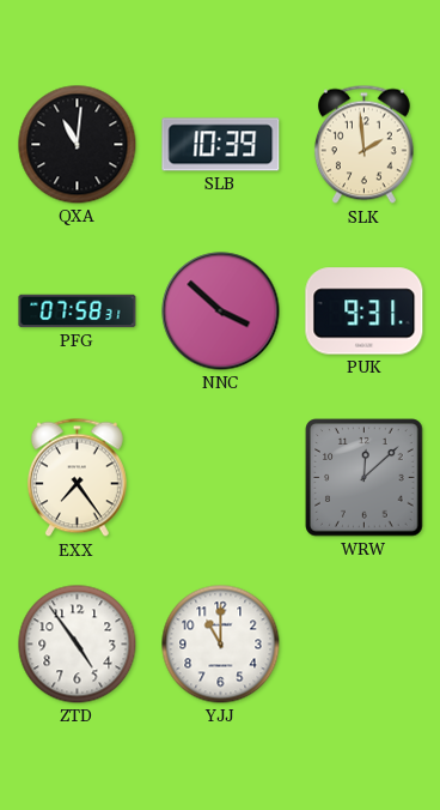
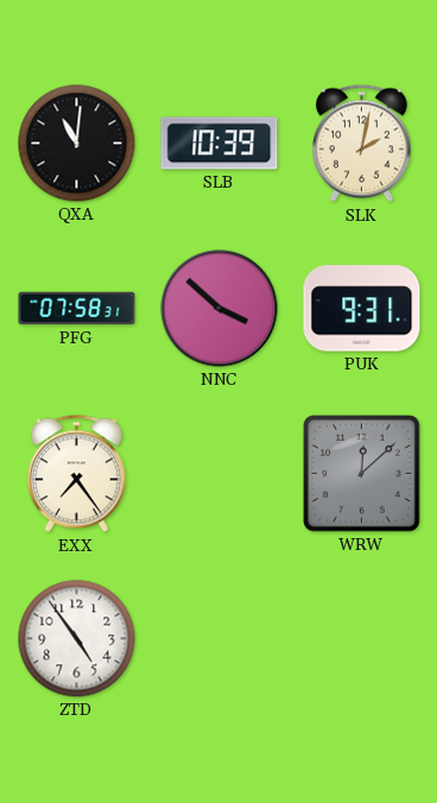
SLK: 1:59 -> 2:02 (361, 144)
YJJ: 11:00 -> none (221, 645)
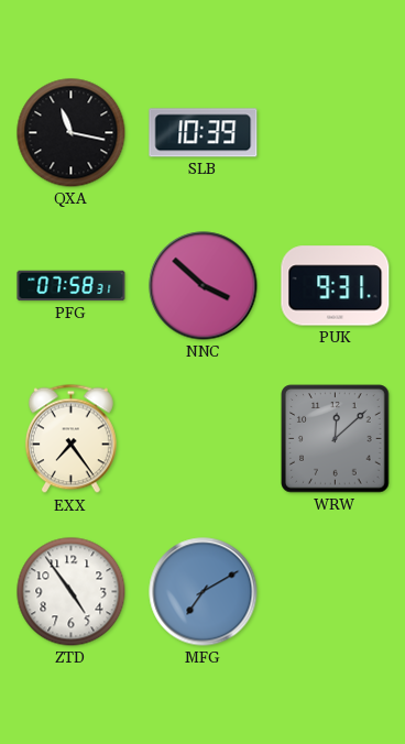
QXA: 11:01 -> 11:17 (72, 133)
SLK: 2:02 -> none (361, 144)
MFG: none -> 7:10 (204, 592)
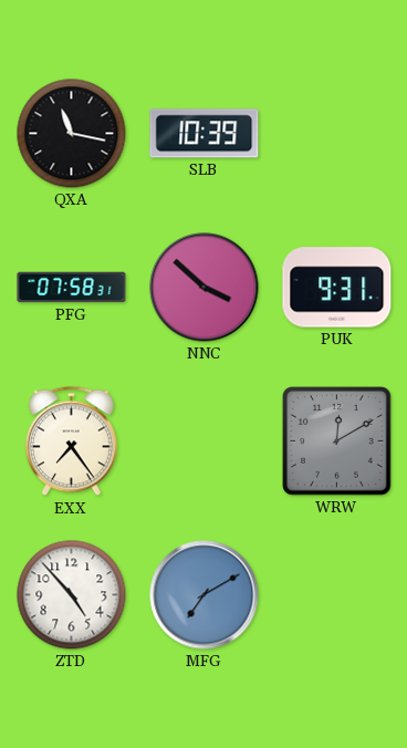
WRW: 12:08 -> 12:10 (337, 441)
ZTD: 4:54 -> 4:53 (72, 595)
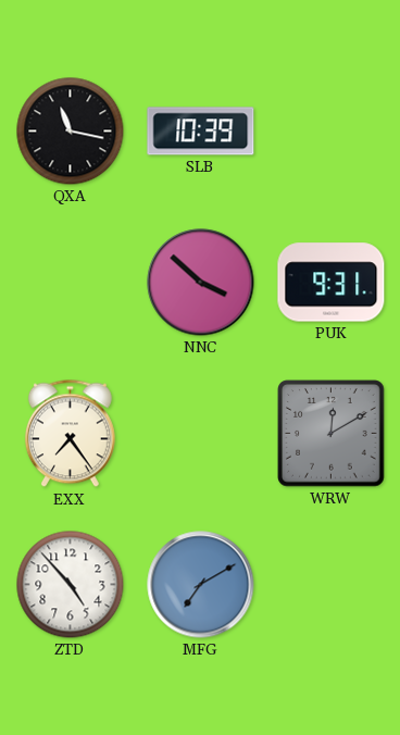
PFG: 07:58 -> none (72, 288)
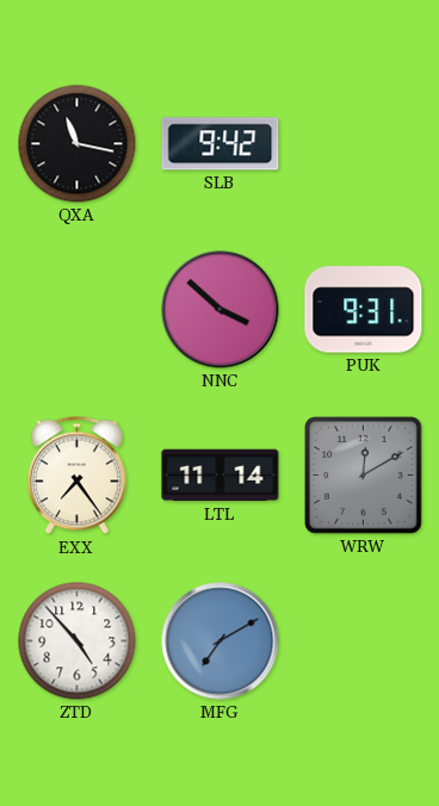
SLB: 10:39 -> 9:42 (221, 144)
LTL: none -> 11:14 (221, 476)
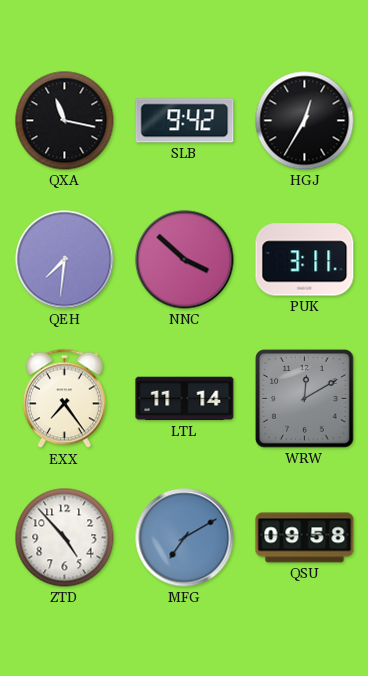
HGJ: none -> 12:35 (305, 121)
QEH: none -> 7:31 (65, 260)
PUK: 9:31 -> 3:11 (305, 260)
QSU: none -> 09:58 (305, 538)
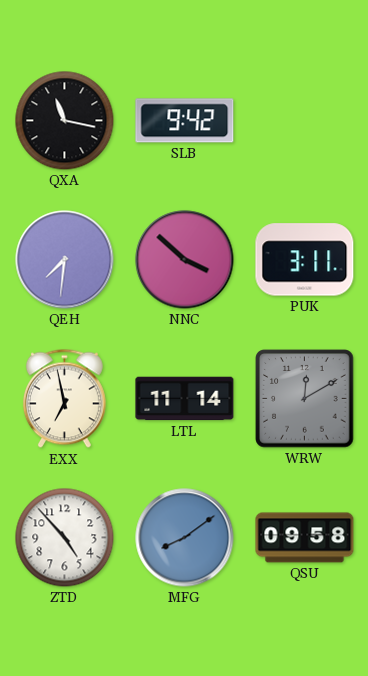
HGJ: 12:35 -> none (305, 121)
EXX: 7:24 -> 6:58 (64, 399)
MFG: 7:10 -> 8:09 (185, 538)
